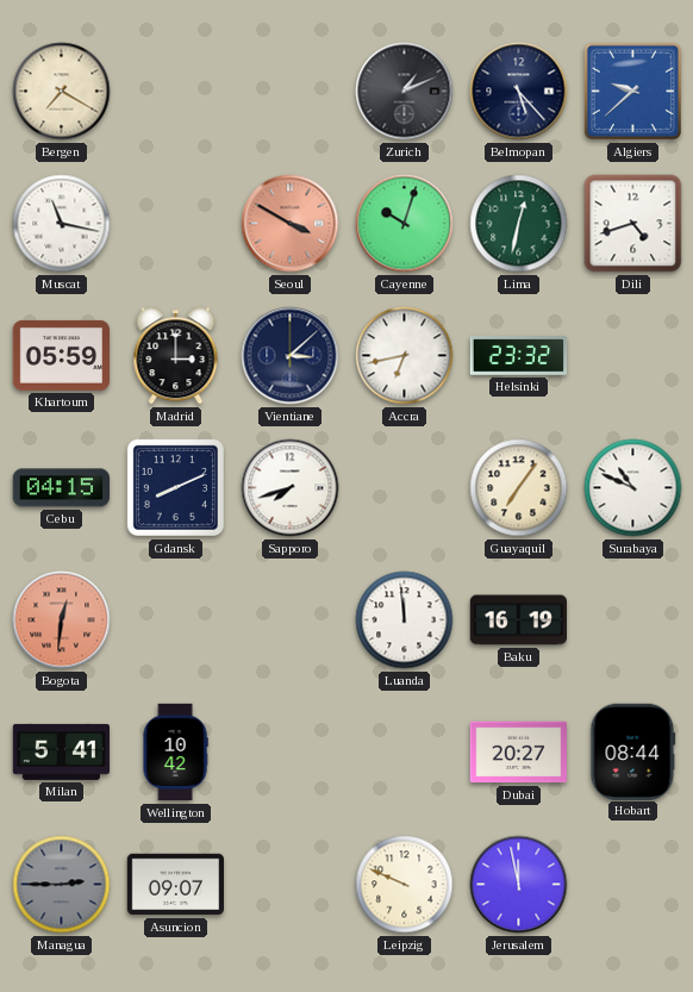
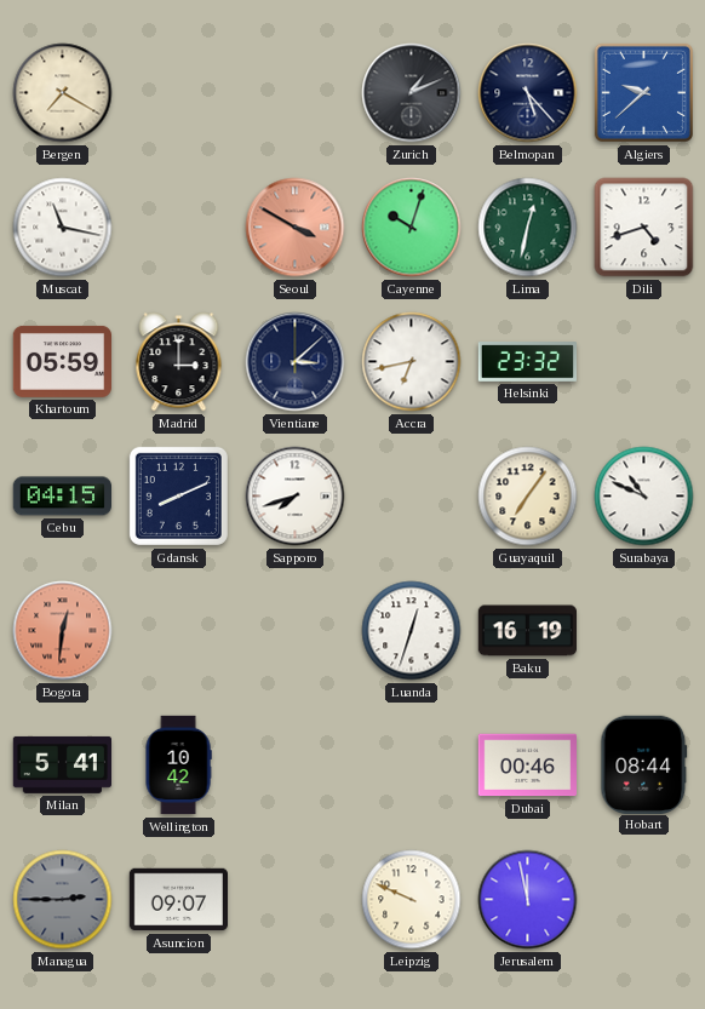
Luanda: 11:59 -> 12:33 (412, 631)
Dubai: 20:27 -> 00:46 (527, 766)
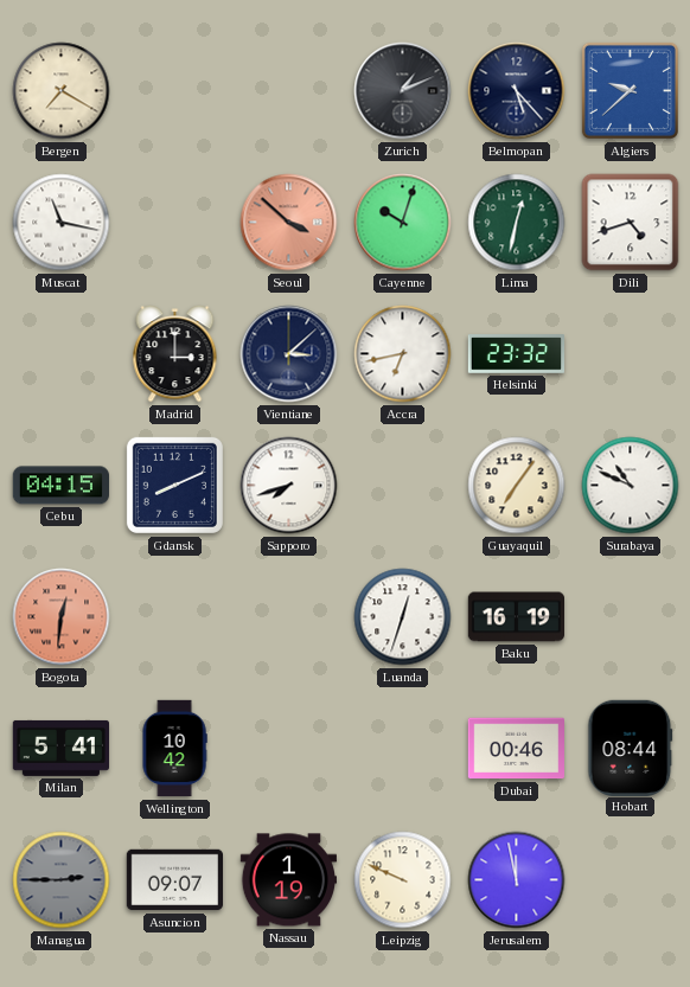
Seoul: 3:50 -> 3:52 (289, 223)
Khartoum: 05:59 -> none (62, 361)
Nassau: none -> 1:19 (288, 880)
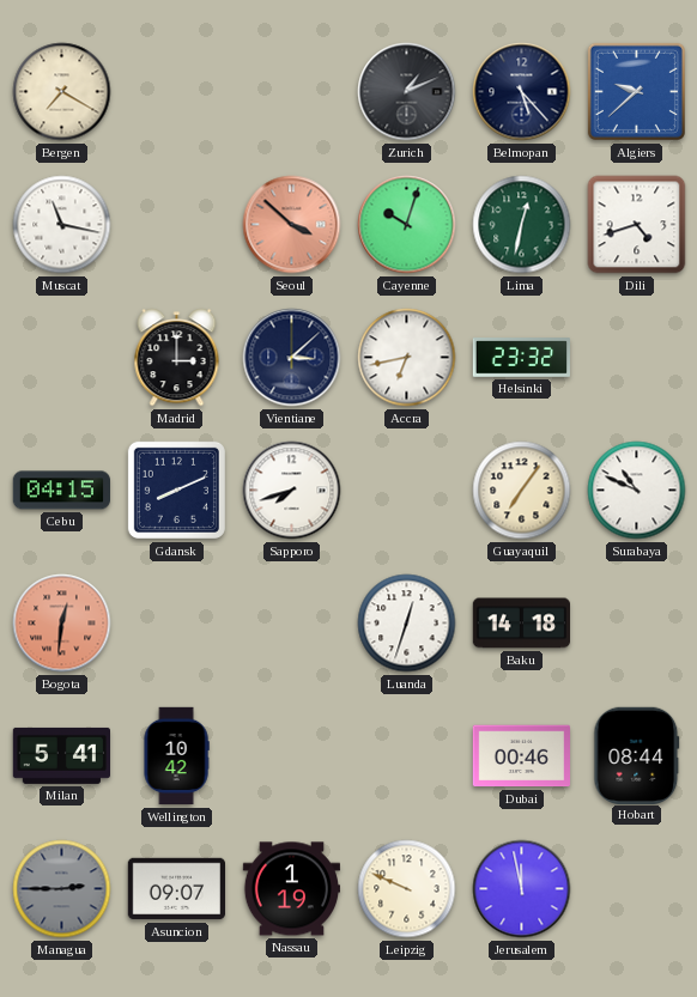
Baku: 16:19 -> 14:18 (521, 624)
